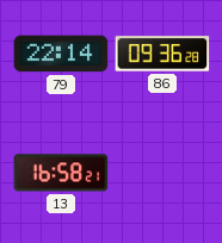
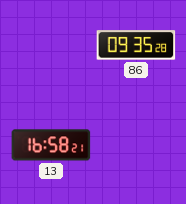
79: 22:14 -> none (61, 54)
86: 09:36 -> 09:35 (136, 45)
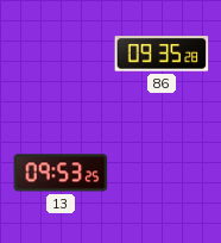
13: 16:58 -> 09:53 (61, 173)
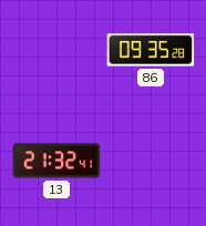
13: 09:53 -> 21:32 (56, 161)
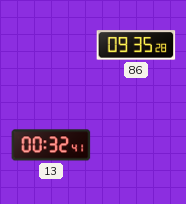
13: 21:32 -> 00:32 (51, 145)
